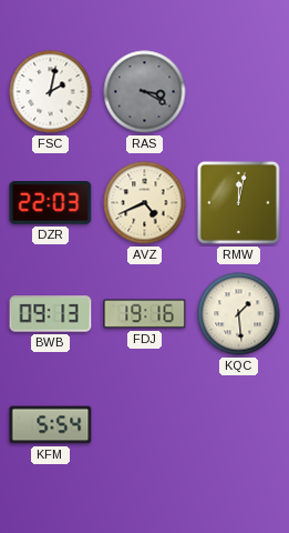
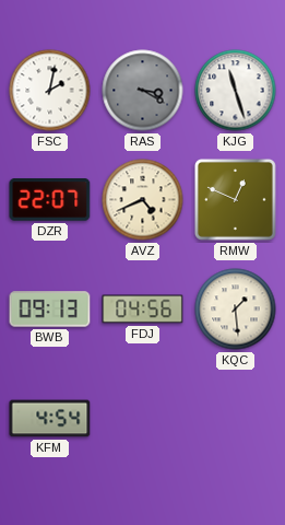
KJG: none -> 11:27 (236, 91)
DZR: 22:03 -> 22:07 (50, 200)
RMW: 12:02 -> 12:49 (235, 199)
FDJ: 19:16 -> 04:56 (143, 310)
KFM: 5:54 -> 4:54 (50, 419)
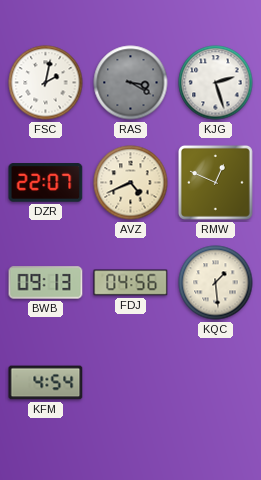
KJG: 11:27 -> 2:27 (216, 83)
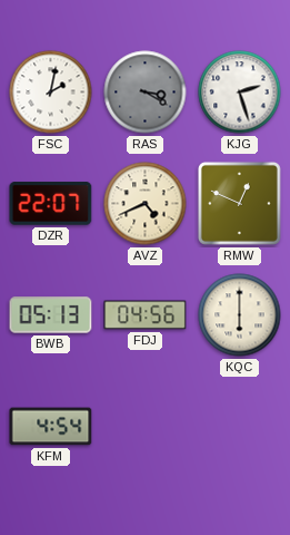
BWB: 09:13 -> 05:13 (51, 315)
KQC: 1:29 -> 6:00 (240, 315)
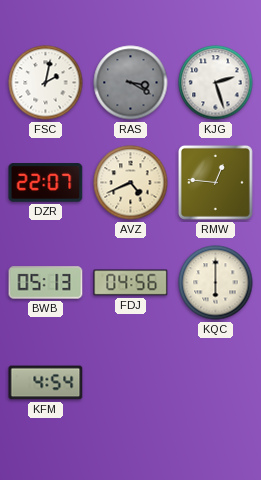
RMW: 12:49 -> 12:46 (215, 182)
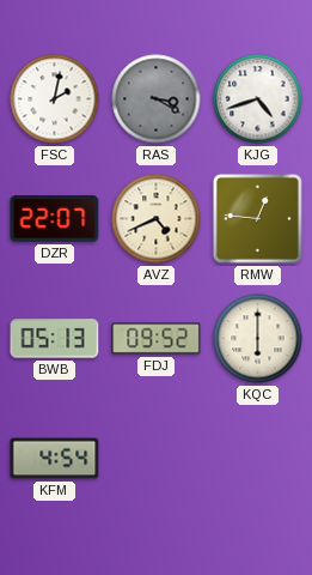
KJG: 2:27 -> 4:42 (258, 99)
FDJ: 04:56 -> 09:52 (157, 339)
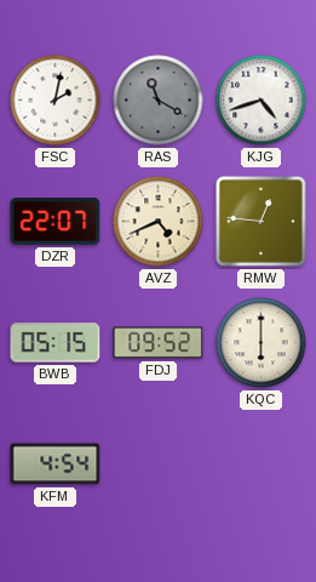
RAS: 3:20 -> 11:20 (159, 101)
BWB: 05:13 -> 05:15 (56, 343)
